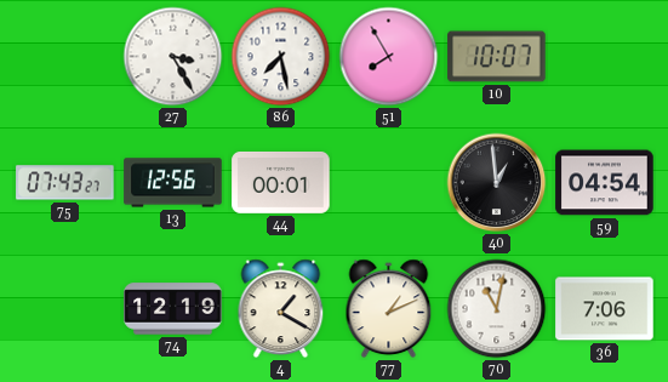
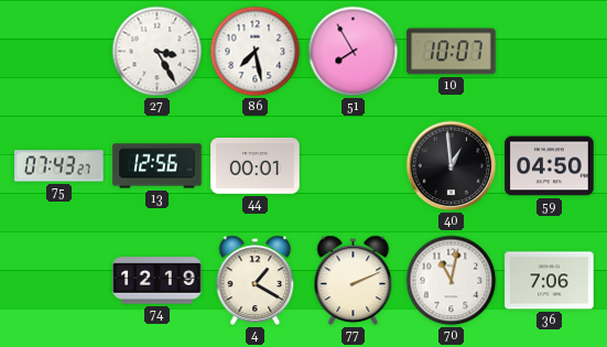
59: 04:54 -> 04:50 (550, 166)
77: 1:11 -> 2:11 (354, 281)
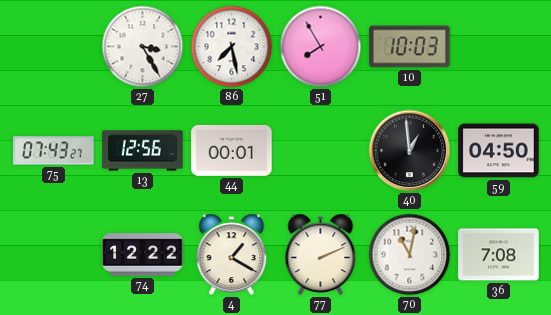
10: 10:07 -> 10:03 (410, 47)
74: 12:19 -> 12:22 (143, 255)
36: 7:06 -> 7:08 (499, 255)
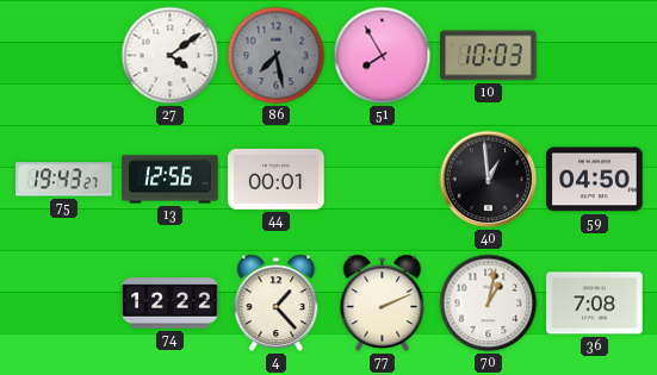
27: 3:25 -> 4:09 (171, 56)
86 dial: white -> grey (277, 56)
75: 07:43 -> 19:43 (64, 180)
4: 1:20 -> 1:23 (277, 304)
70: 11:02 -> 1:02 (489, 304)
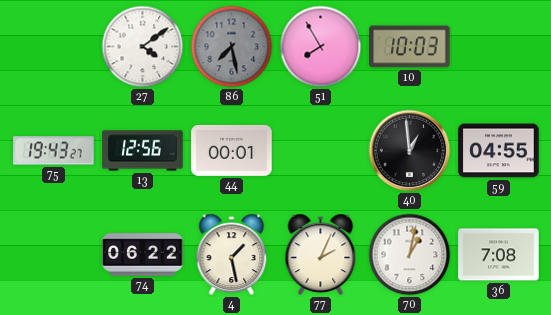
59: 04:50 -> 04:55 (499, 151)
74: 12:22 -> 06:22 (143, 255)
4: 1:23 -> 1:28 (232, 255)
77: 2:11 -> 2:04 (321, 255)
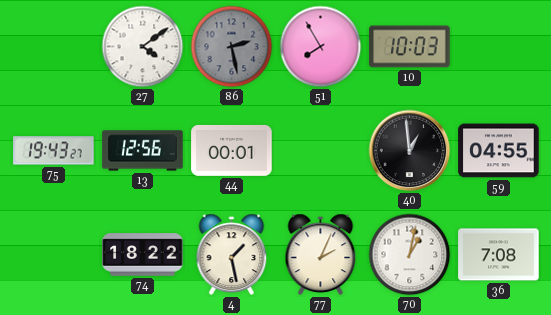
86: 7:28 -> 2:28 (232, 47)
74: 06:22 -> 18:22 (143, 255)
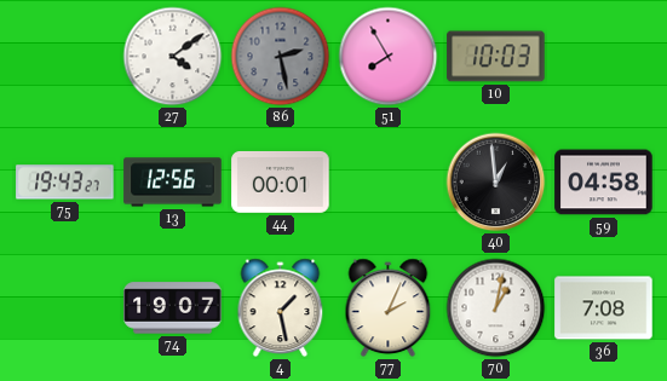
59: 04:55 -> 04:58 (604, 183)
74: 18:22 -> 19:07 (173, 308)
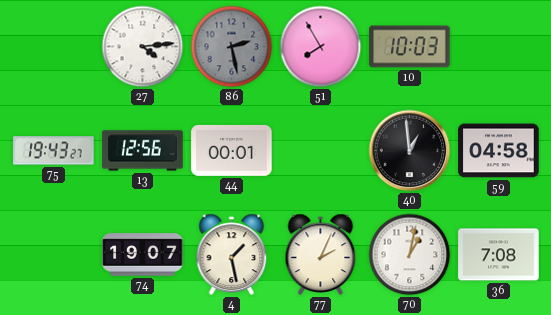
27: 4:09 -> 4:14 (143, 47)
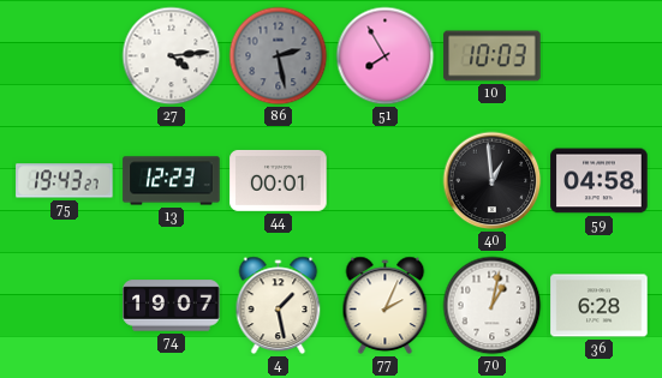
13: 12:56 -> 12:23 (172, 181)
36: 7:08 -> 6:28 (600, 306)
